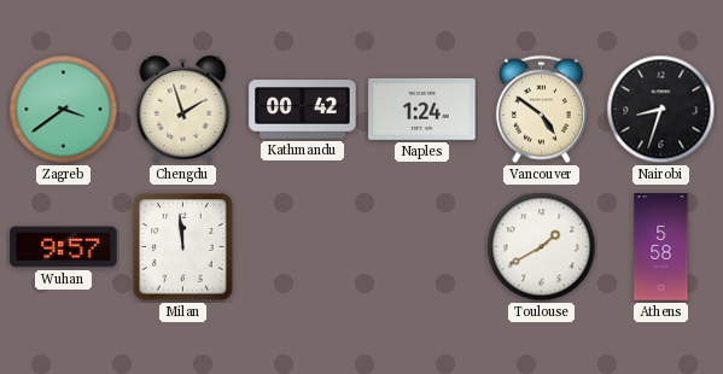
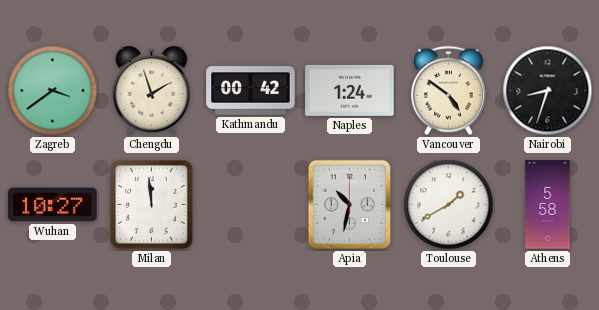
Wuhan: 9:57 -> 10:27 (53, 205)
Apia: none -> 10:32 (349, 204)
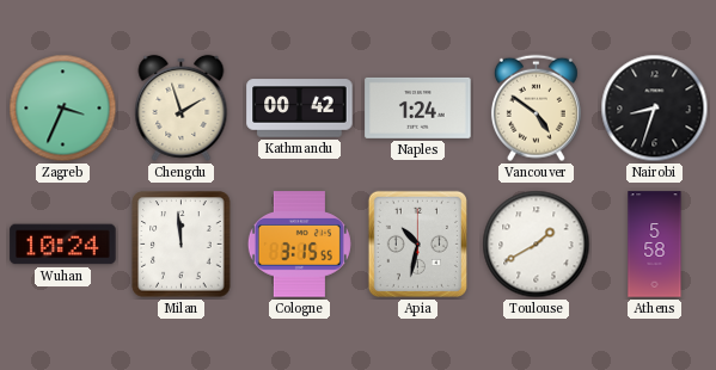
Zagreb: 3:39 -> 3:34 (63, 109)
Wuhan: 10:27 -> 10:24 (63, 245)
Cologne: none -> 3:15 (299, 245)
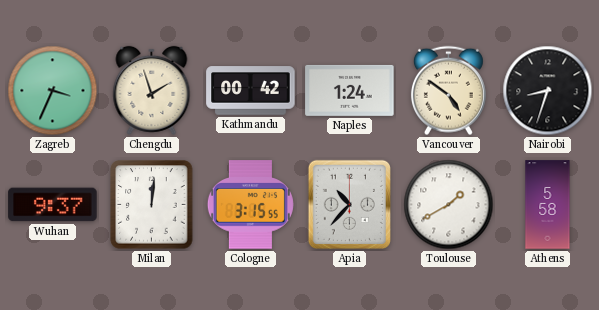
Wuhan: 10:24 -> 9:37 (53, 205)
Milan: 11:59 -> 12:01 (152, 205)
Apia: 10:32 -> 10:37 (349, 204)
